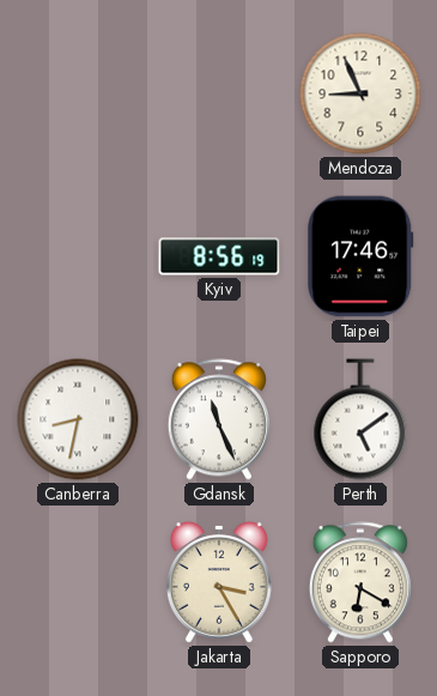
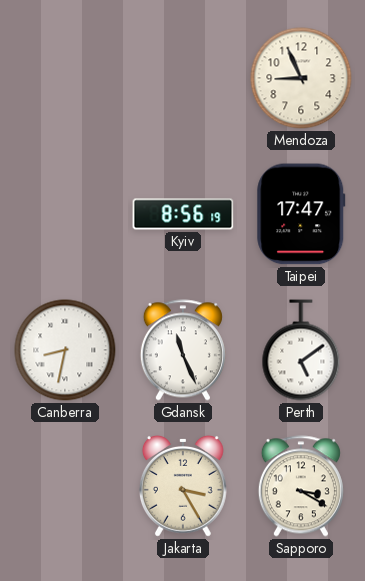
Taipei: 17:46 -> 17:47 (301, 214)
Sapporo: 6:20 -> 3:20 (301, 486)
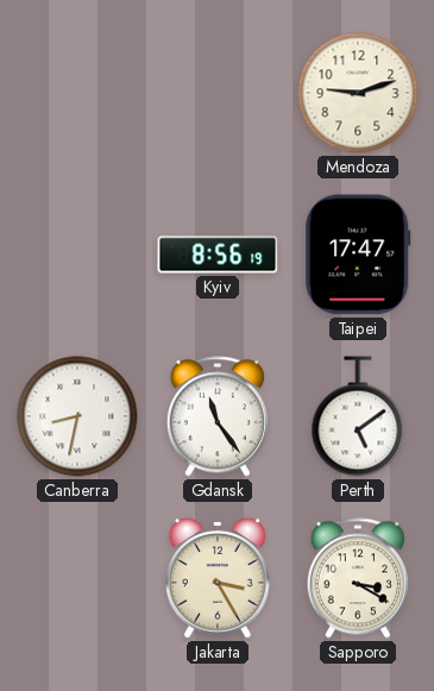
Mendoza: 8:56 -> 9:12 (358, 93)
Gdansk: 11:26 -> 11:24 (218, 416)
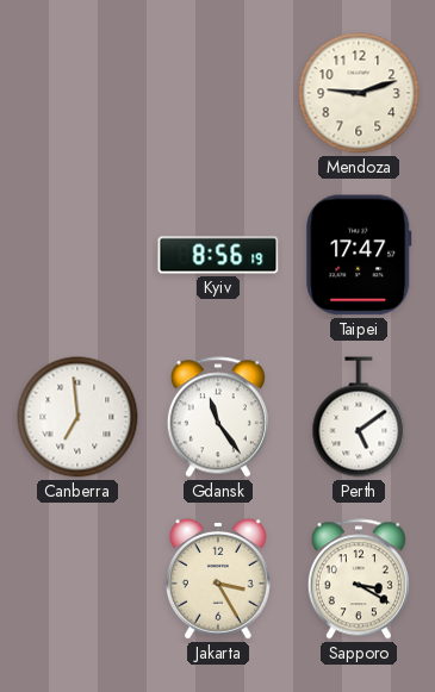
Canberra: 8:32 -> 6:59 (77, 417)
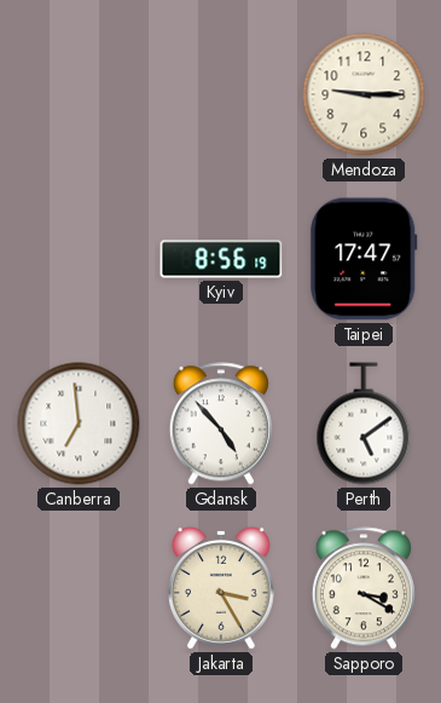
Mendoza: 9:12 -> 9:15 (364, 94)
Gdansk: 11:24 -> 4:53 (221, 423)
